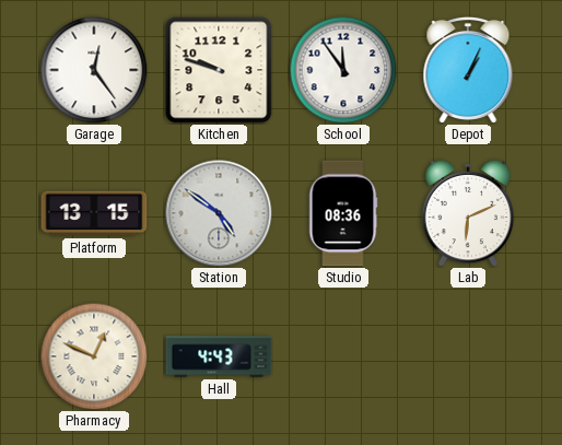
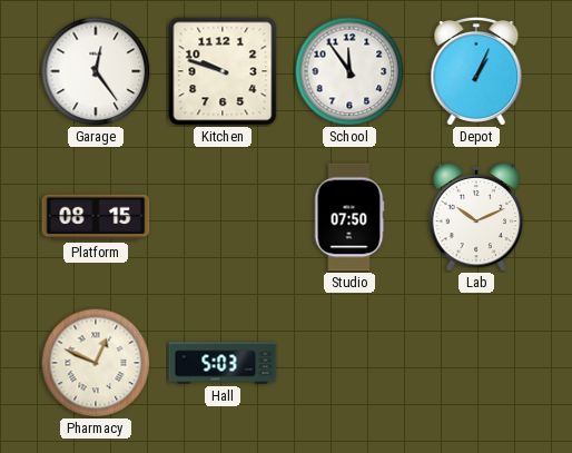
Platform: 13:15 -> 08:15 (96, 217)
Station: 4:51 -> none (219, 213)
Studio: 08:36 -> 07:50 (349, 217)
Lab: 6:11 -> 10:11 (476, 217)
Hall: 4:43 -> 5:03 (223, 363)
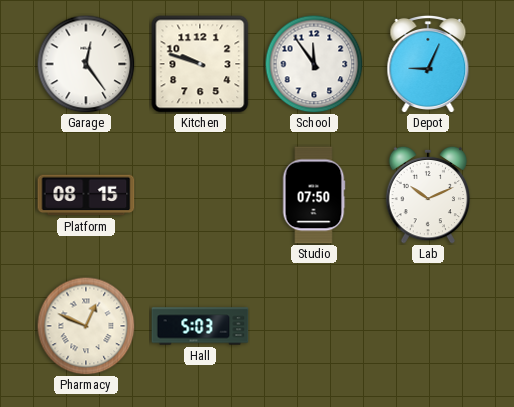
Depot: 1:04 -> 9:04 (428, 64)
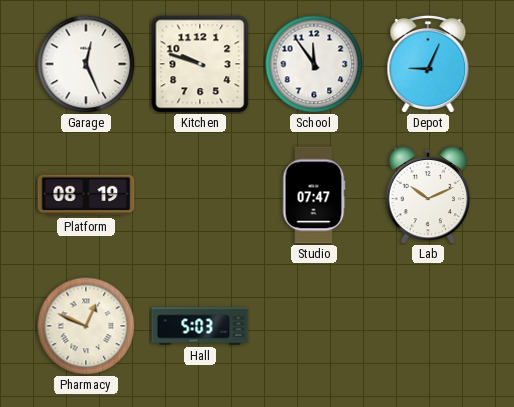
Garage: 12:24 -> 12:26 (86, 64)
Platform: 08:15 -> 08:19 (86, 195)
Studio: 07:50 -> 07:47 (314, 195)
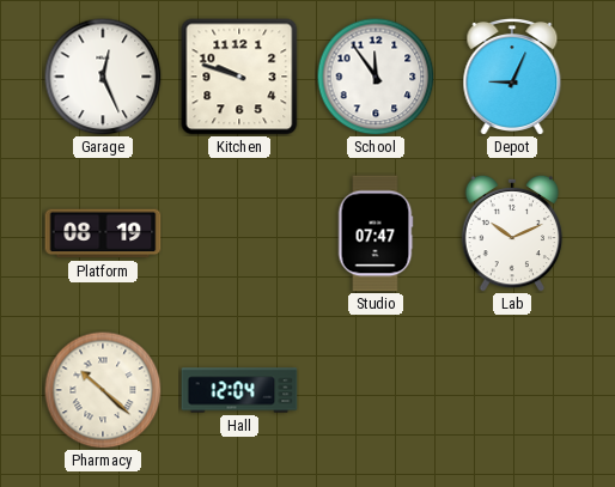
Pharmacy: 12:49 -> 10:22 (103, 390)
Hall: 5:03 -> 12:04 (239, 390)
